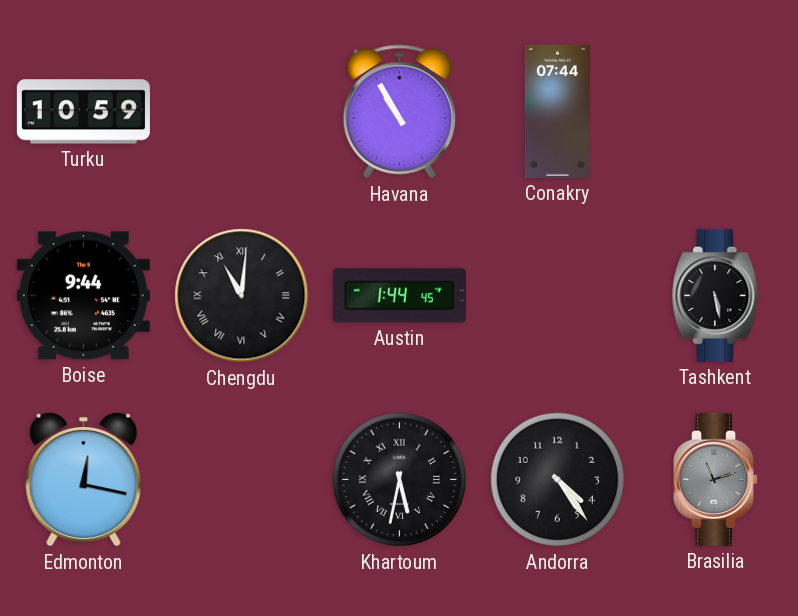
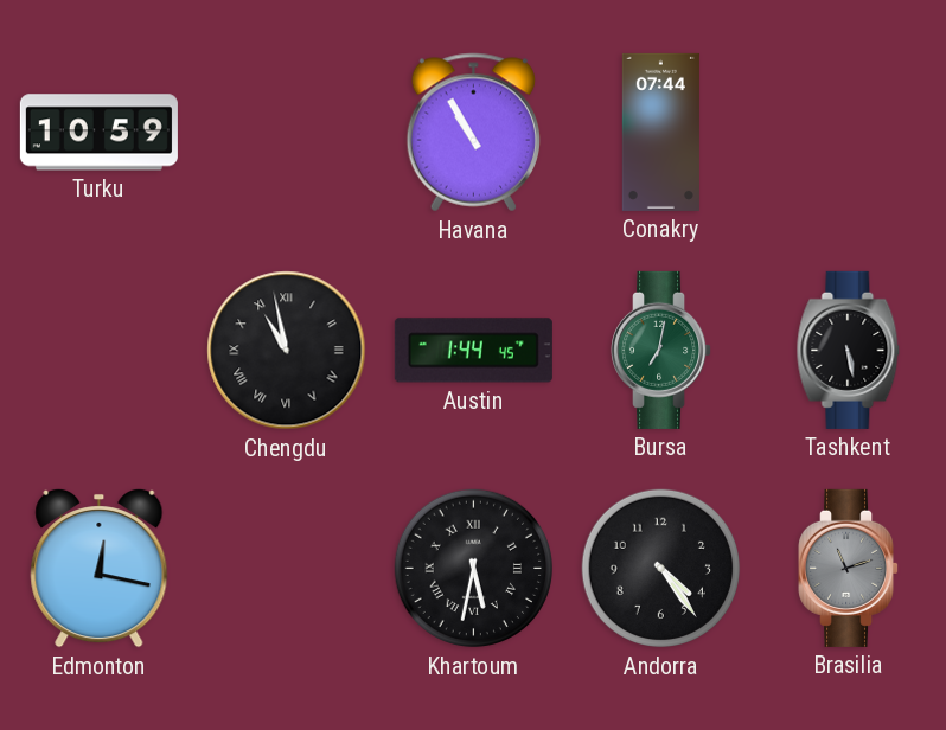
Boise: 9:44 -> none (83, 296)
Chengdu: 11:01 -> 10:58 (287, 351)
Bursa: none -> 7:02 (661, 350)
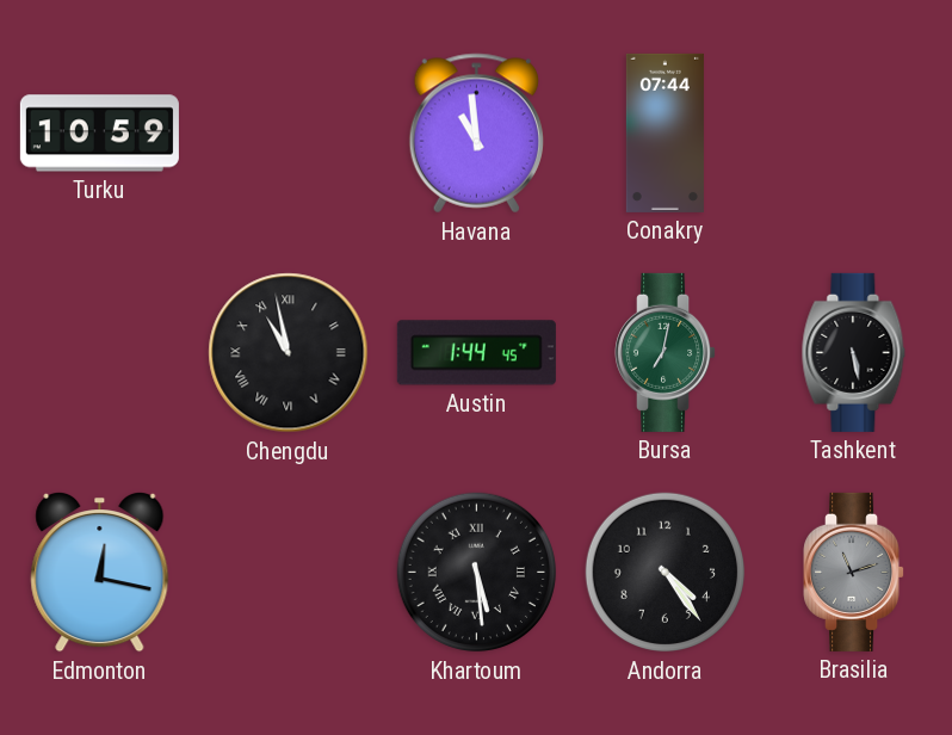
Havana: 10:55 -> 10:59 (476, 134)
Khartoum: 5:32 -> 5:29 (477, 573)
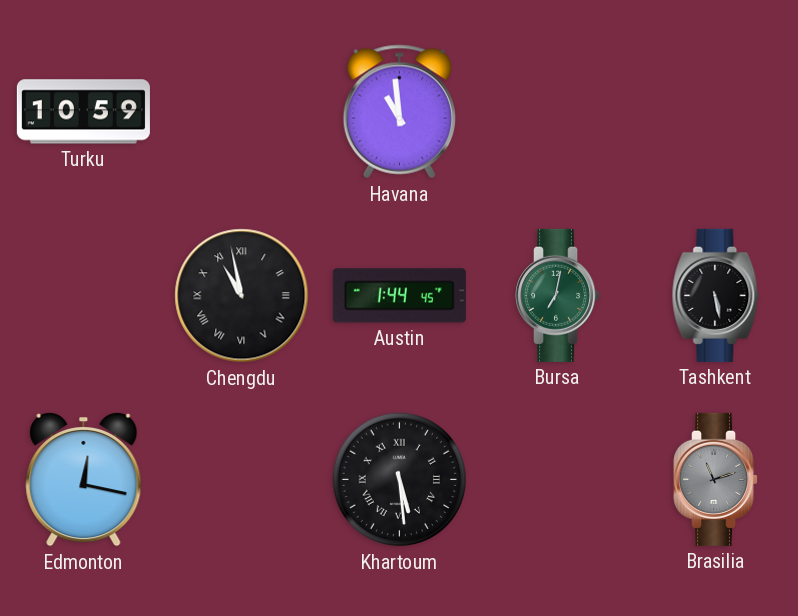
Conakry: 07:44 -> none (664, 132)
Andorra: 4:24 -> none (666, 573)
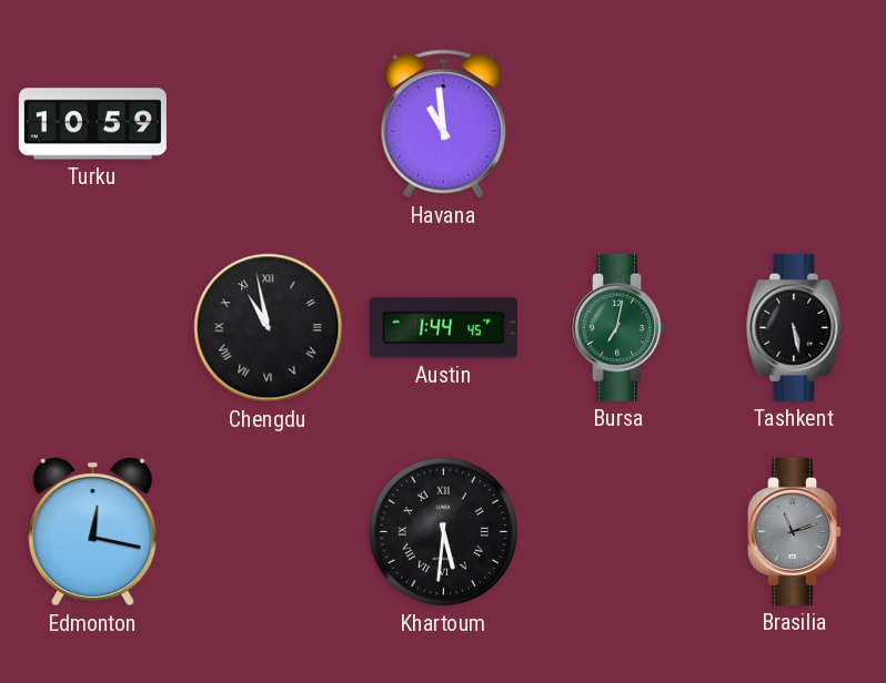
Khartoum: 5:29 -> 5:31 (444, 532)
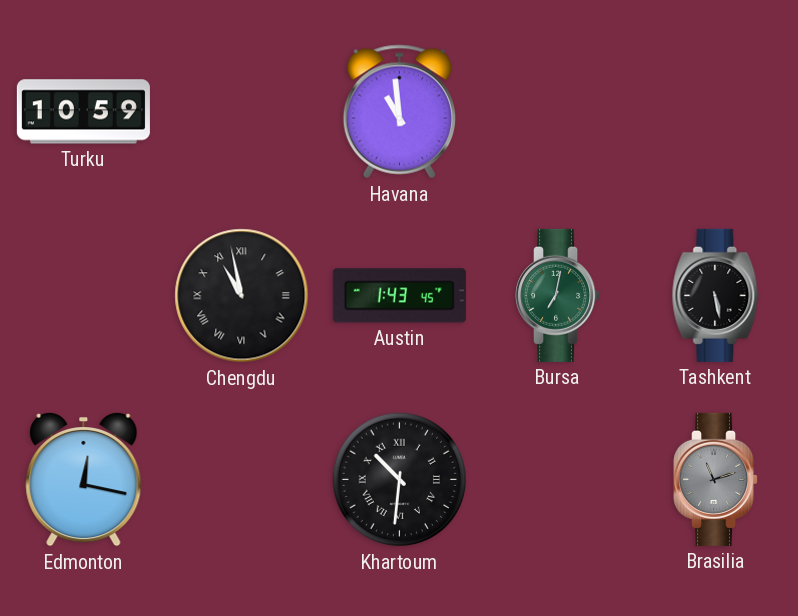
Austin: 1:44 -> 1:43 (399, 296)
Khartoum: 5:31 -> 10:31 (400, 480)
